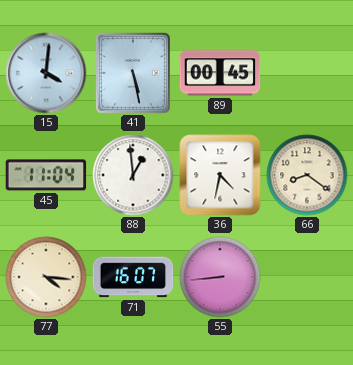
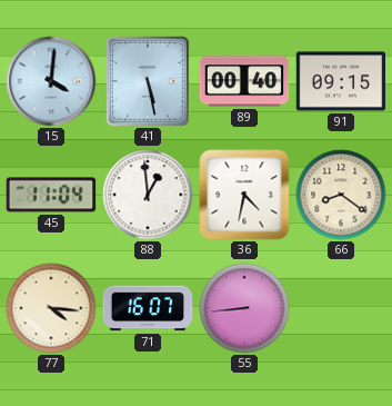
89: 00:45 -> 00:40 (244, 81)
91: none -> 09:15 (341, 81)
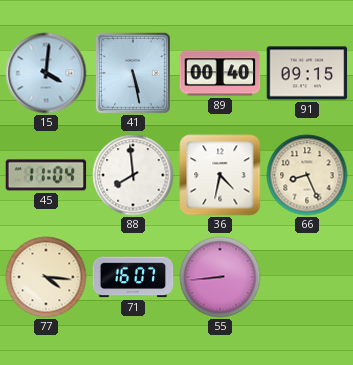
88: 12:59 -> 7:59 (133, 175)
66: 8:21 -> 8:26 (307, 175)
